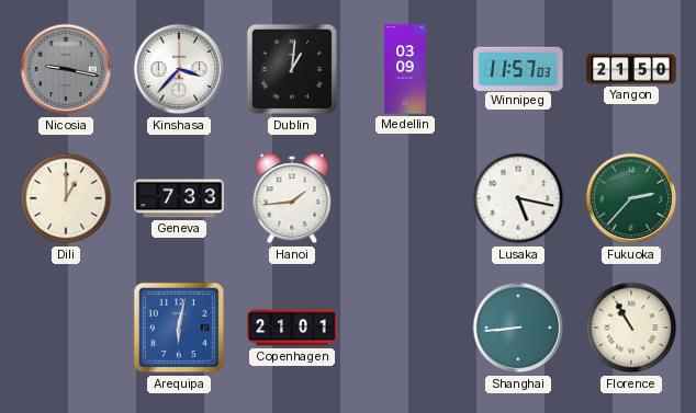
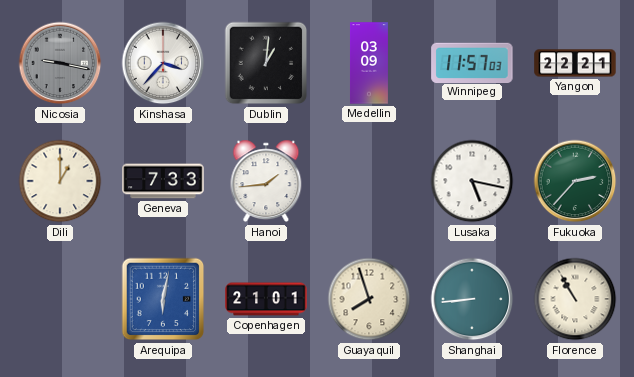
Yangon: 21:50 -> 22:21 (575, 63)
Guayaquil: none -> 7:57 (369, 299)
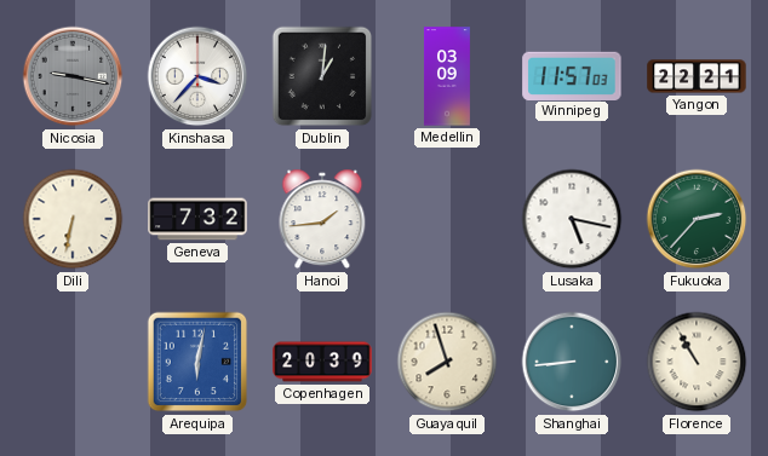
Dili: 1:00 -> 6:32 (73, 219)
Geneva: 7:33 -> 7:32 (197, 219)
Copenhagen: 21:01 -> 20:39 (322, 362)
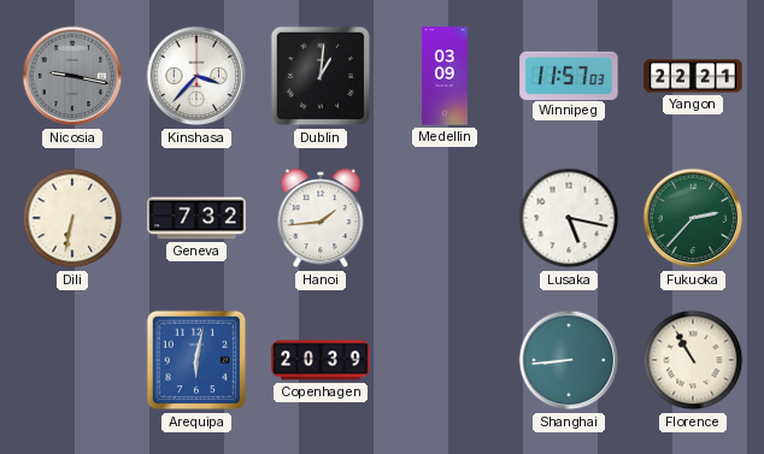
Guayaquil: 7:57 -> none (447, 362)
